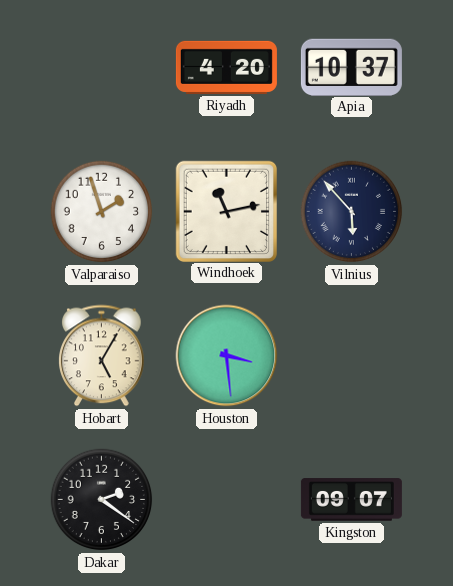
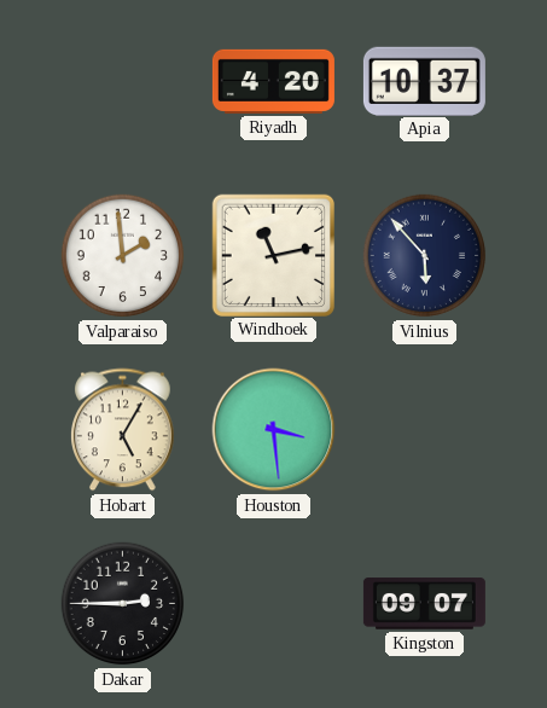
Valparaiso: 1:57 -> 1:59 (123, 256)
Dakar: 2:21 -> 2:45 (123, 604)
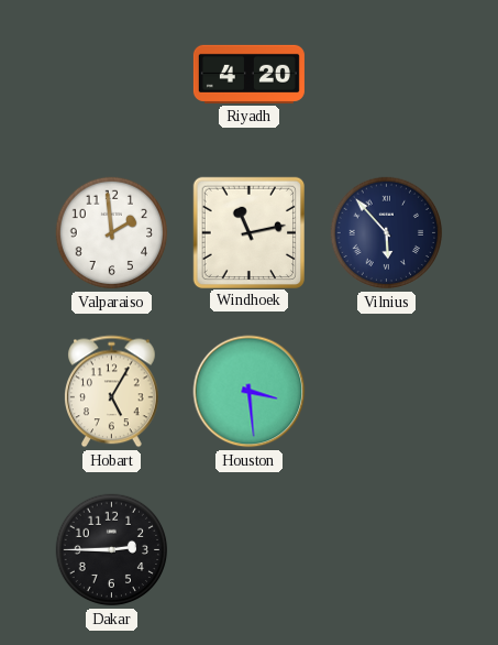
Apia: 10:37 -> none (424, 81)
Kingston: 09:07 -> none (424, 604)
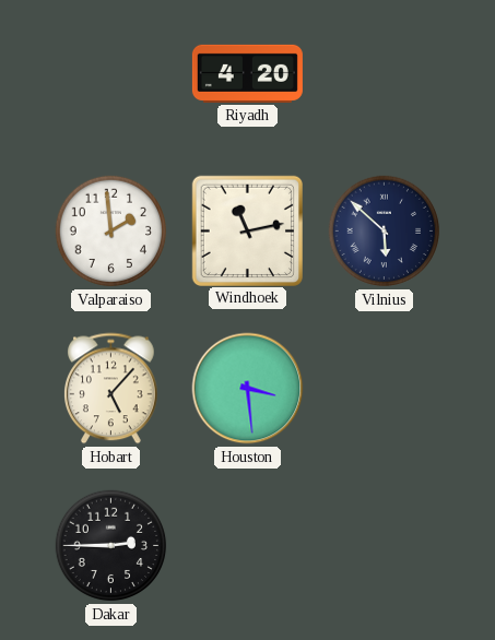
Vilnius: 5:53 -> 5:52 (385, 232)
Hobart: 5:05 -> 5:07 (111, 389)
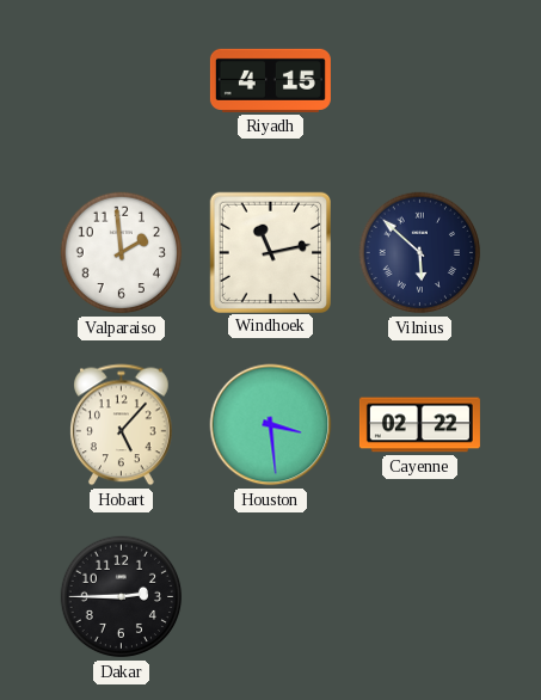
Riyadh: 4:20 -> 4:15 (270, 80)
Cayenne: none -> 02:22 (419, 425)
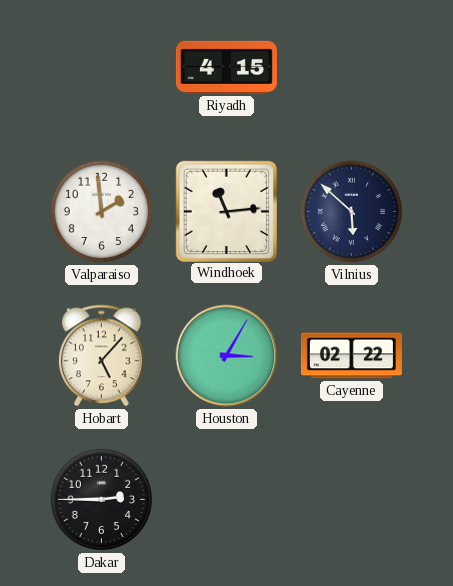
Windhoek: 11:13 -> 11:14 (226, 211)
Houston: 3:29 -> 3:05 (227, 356)
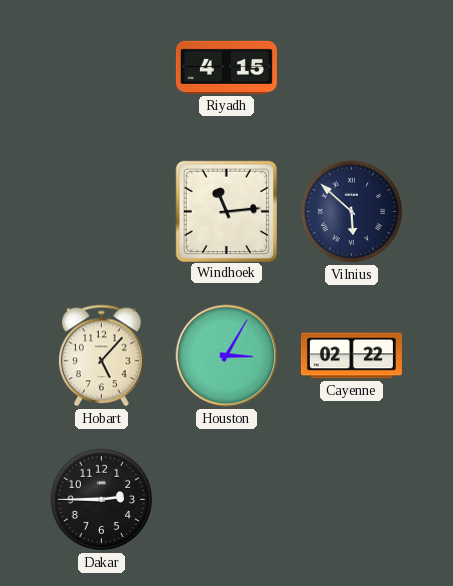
Valparaiso: 1:59 -> none (102, 212)
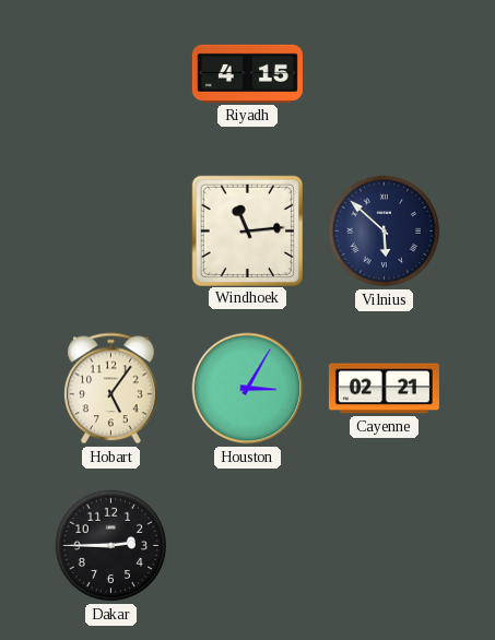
Hobart: 5:07 -> 5:06 (111, 389)
Cayenne: 02:22 -> 02:21 (384, 389)
